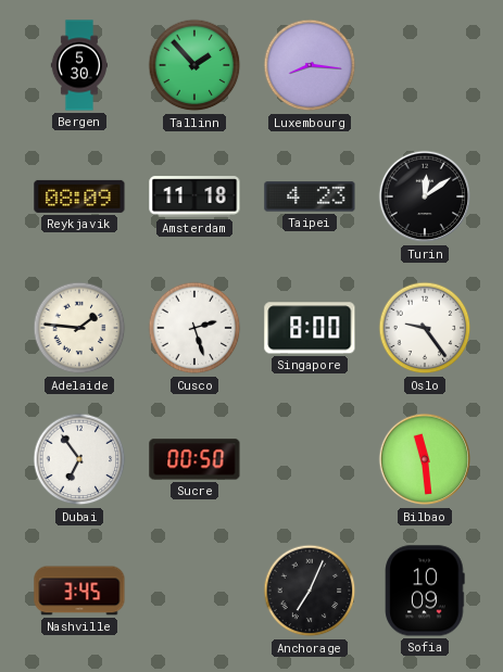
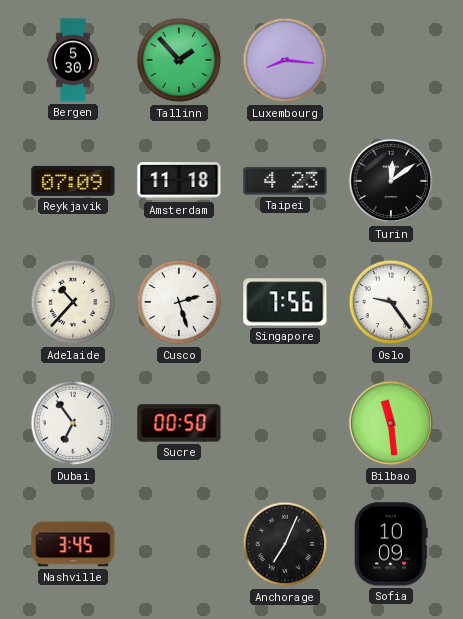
Reykjavik: 08:09 -> 07:09 (73, 181)
Adelaide: 1:46 -> 10:37 (73, 302)
Singapore: 8:00 -> 7:56 (285, 302)
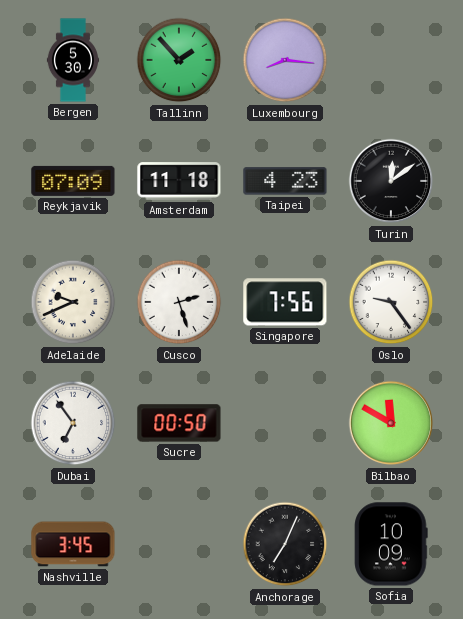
Adelaide: 10:37 -> 9:41 (73, 302)
Bilbao: 11:29 -> 11:50 (391, 423)
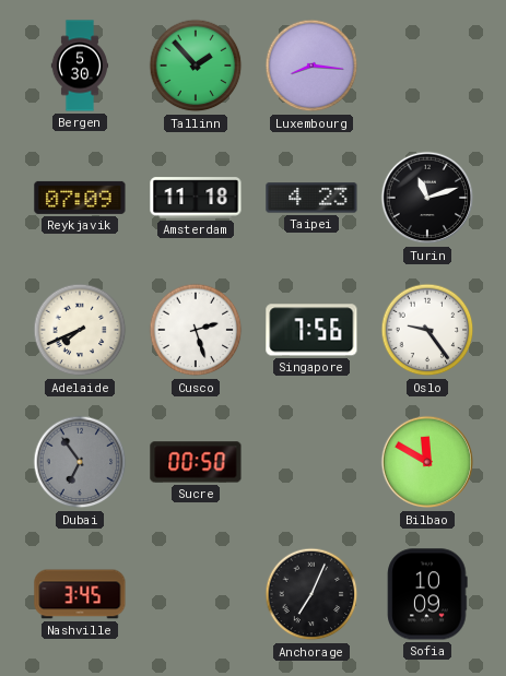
Turin: 12:09 -> 11:12 (427, 198)
Adelaide: 9:41 -> 7:41 (80, 330)
Dubai dial: white -> grey (80, 462)
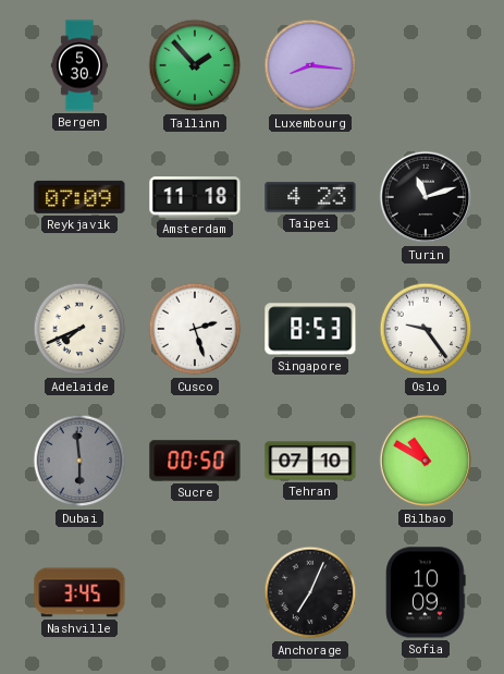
Singapore: 7:56 -> 8:53 (310, 329)
Dubai: 6:54 -> 5:59 (79, 461)
Tehran: none -> 07:10 (310, 461)
Bilbao: 11:50 -> 10:50 (426, 461)
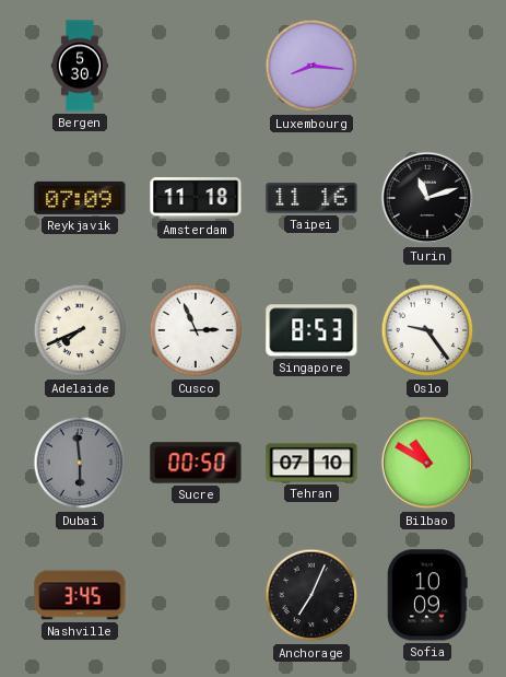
Tallinn: 1:53 -> none (195, 65)
Taipei: 4:23 -> 11:16 (311, 198)
Cusco: 2:27 -> 2:56 (196, 330)
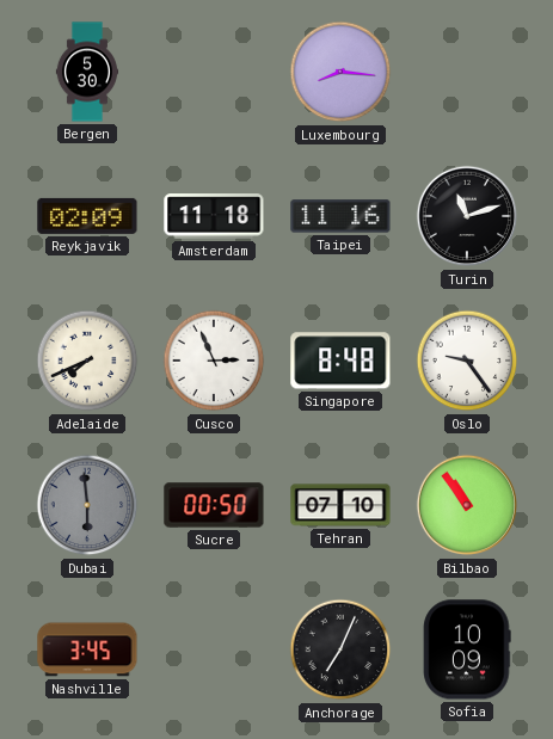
Reykjavik: 07:09 -> 02:09 (87, 216)
Singapore: 8:53 -> 8:48 (340, 361)
Bilbao: 10:50 -> 10:54 (467, 505)
